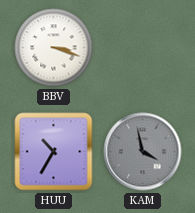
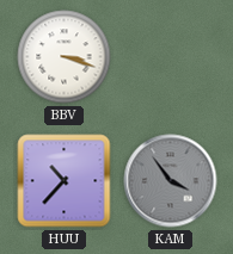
HUU: 10:35 -> 10:37 (65, 181)
KAM: 3:58 -> 3:54 (171, 181)
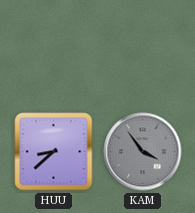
BBV: 3:18 -> none (65, 57)
HUU: 10:37 -> 8:38 (54, 152)
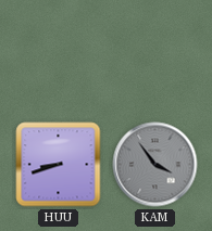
HUU: 8:38 -> 8:42 (59, 165)
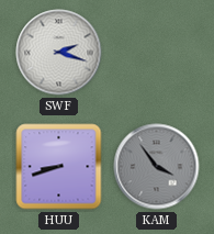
SWF: none -> 2:18 (59, 53)
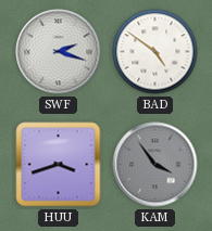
BAD: none -> 4:51 (155, 52)
HUU: 8:42 -> 3:42 (59, 165)
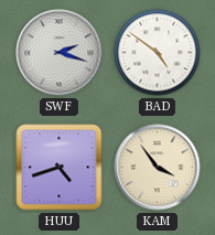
HUU: 3:42 -> 4:42 (60, 168)
KAM dial: grey -> cream (158, 168)
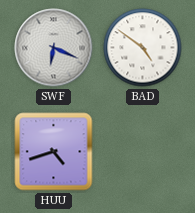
SWF: 2:18 -> 6:19 (54, 48)
KAM: 3:54 -> none (158, 168)
